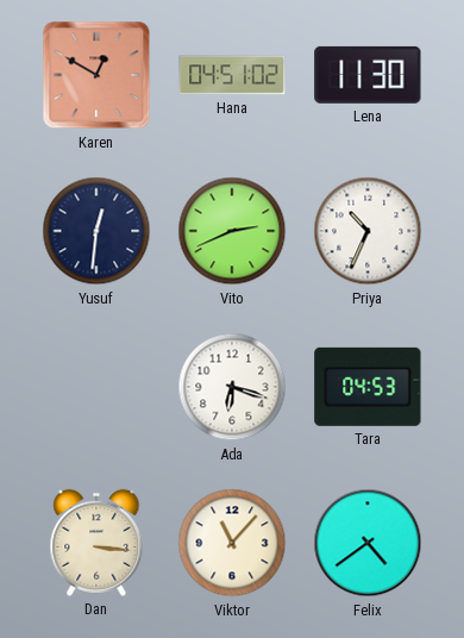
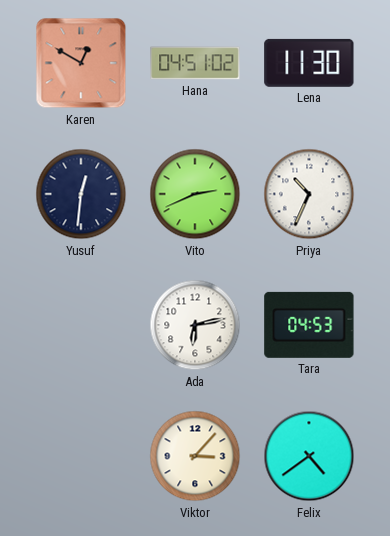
Ada: 6:18 -> 6:13 (195, 325)
Dan: 3:16 -> none (96, 543)
Viktor: 11:07 -> 3:07 (195, 456)
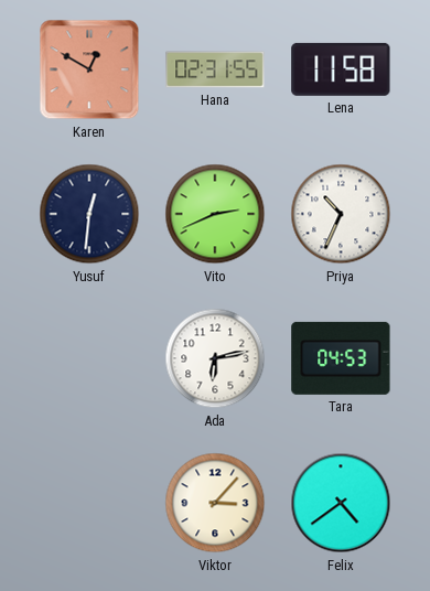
Hana: 04:51 -> 02:31 (215, 69)
Lena: 11:30 -> 11:58 (341, 69)
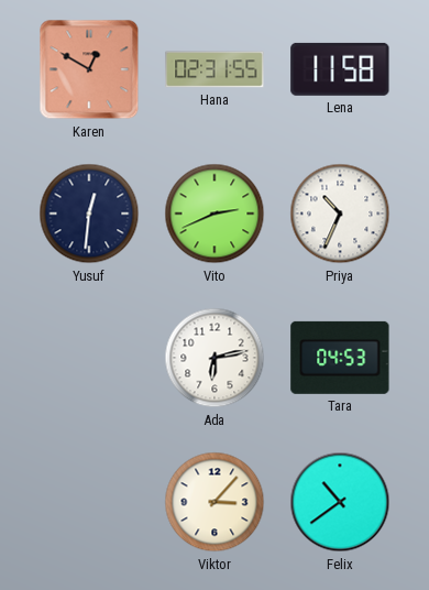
Felix: 4:39 -> 10:39 (340, 502)
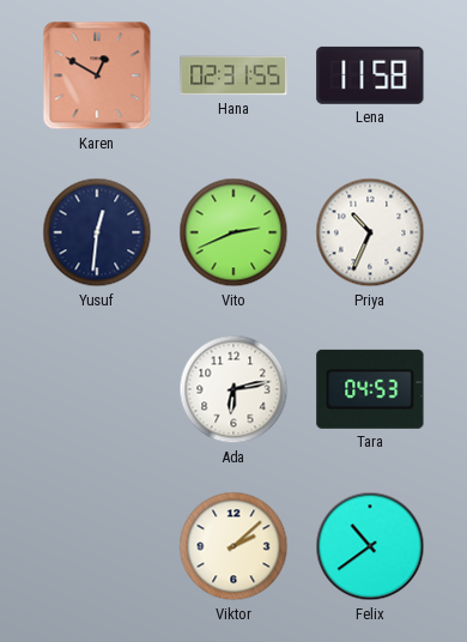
Viktor: 3:07 -> 2:08 (233, 546)
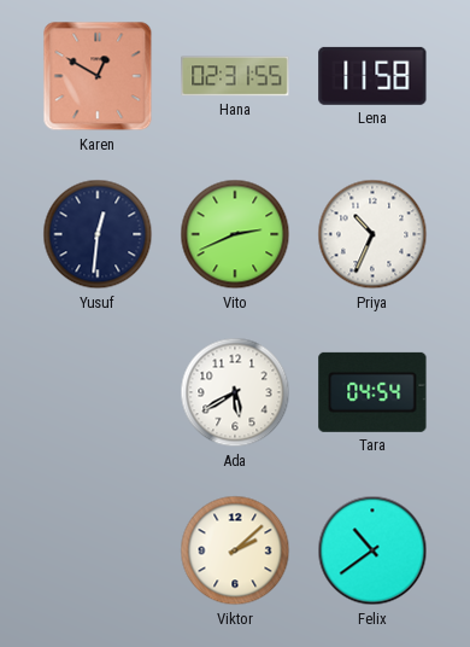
Ada: 6:13 -> 5:40 (235, 392)
Tara: 04:53 -> 04:54 (372, 392)
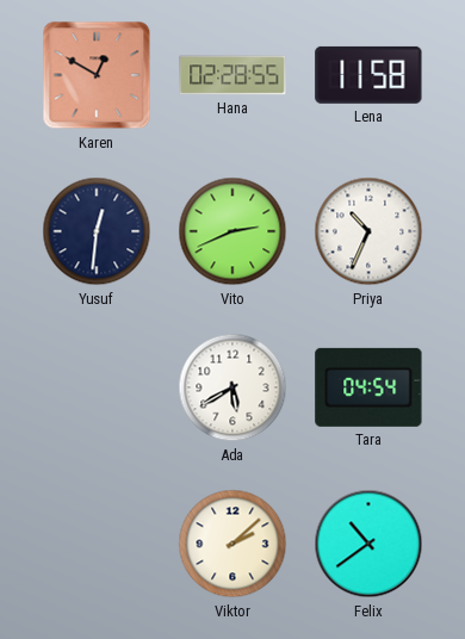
Hana: 02:31 -> 02:28 (232, 75)
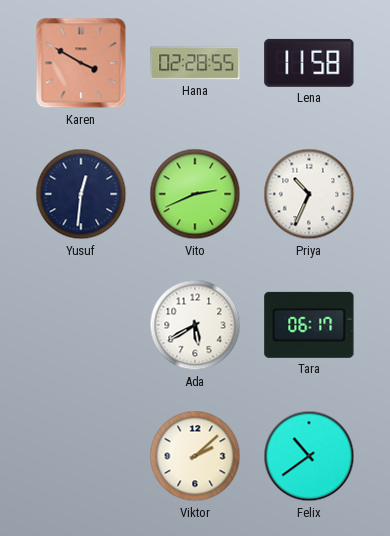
Karen: 12:50 -> 3:50 (81, 63)
Tara: 04:54 -> 06:17 (309, 325)
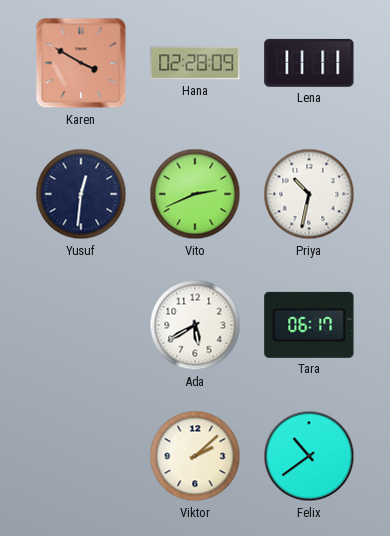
Hana: 02:28:55 -> 02:28:09 (195, 63)
Lena: 11:58 -> 11:11 (309, 63)
Priya: 10:34 -> 10:32 (309, 194)
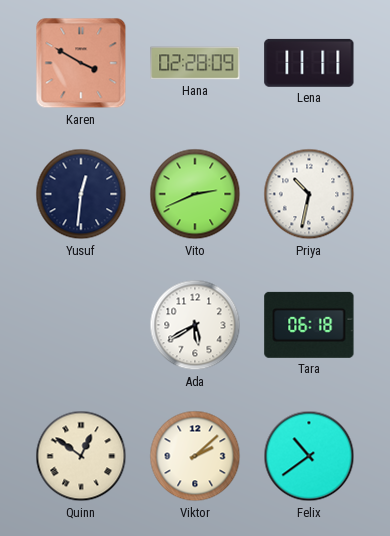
Tara: 06:17 -> 06:18 (309, 325)
Quinn: none -> 12:51 (81, 456)
